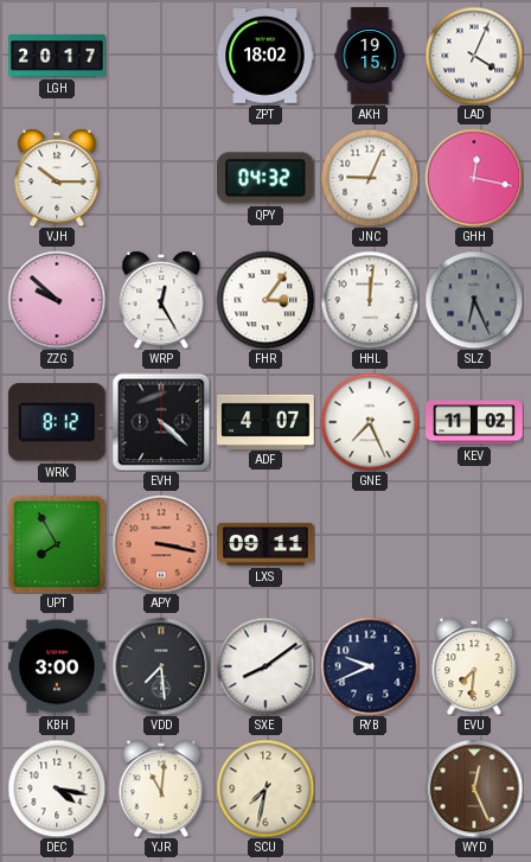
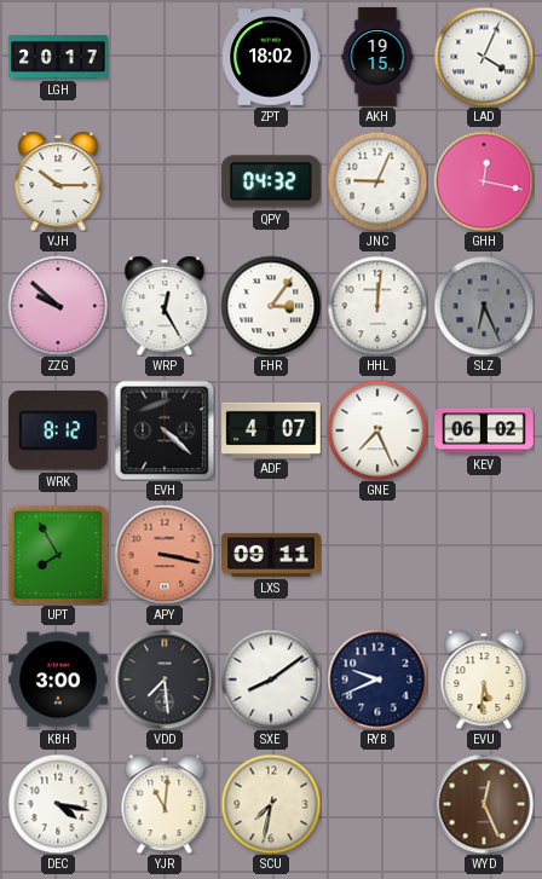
KEV: 11:02 -> 06:02 (484, 430)
EVU: 7:31 -> 5:31 (484, 680)
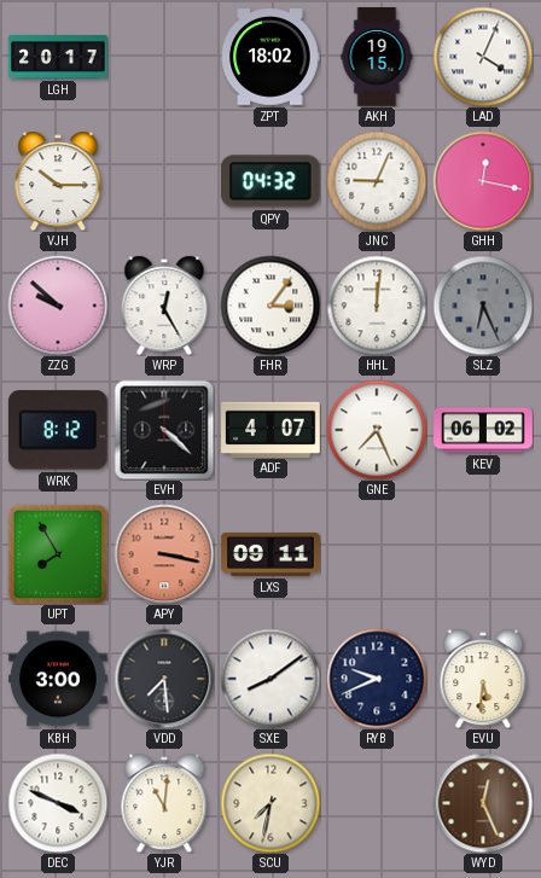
DEC: 4:17 -> 3:49 (58, 803)
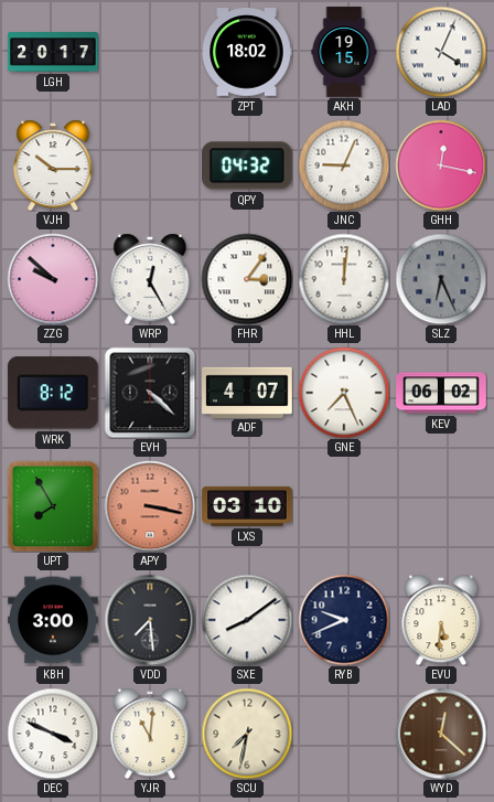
LXS: 09:11 -> 03:10 (247, 506)
WYD: 12:26 -> 12:22 (441, 734)
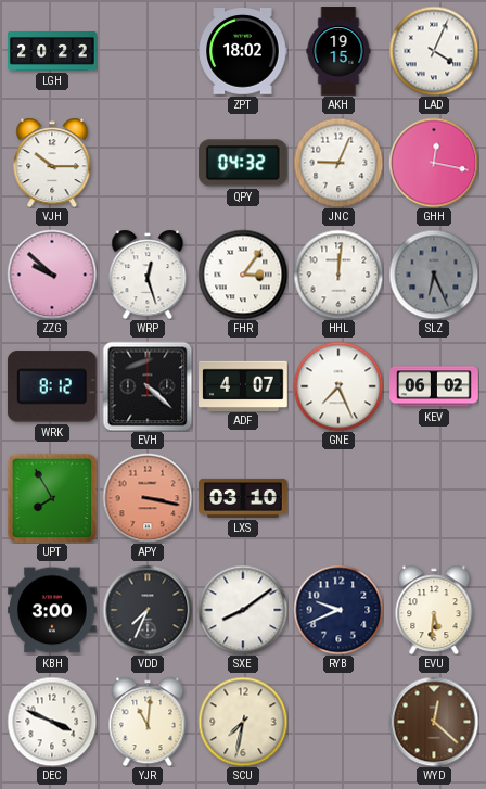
LGH: 20:17 -> 20:22 (52, 52)
WRP: 12:25 -> 12:27 (148, 275)
VDD: 7:29 -> 7:34 (148, 610)
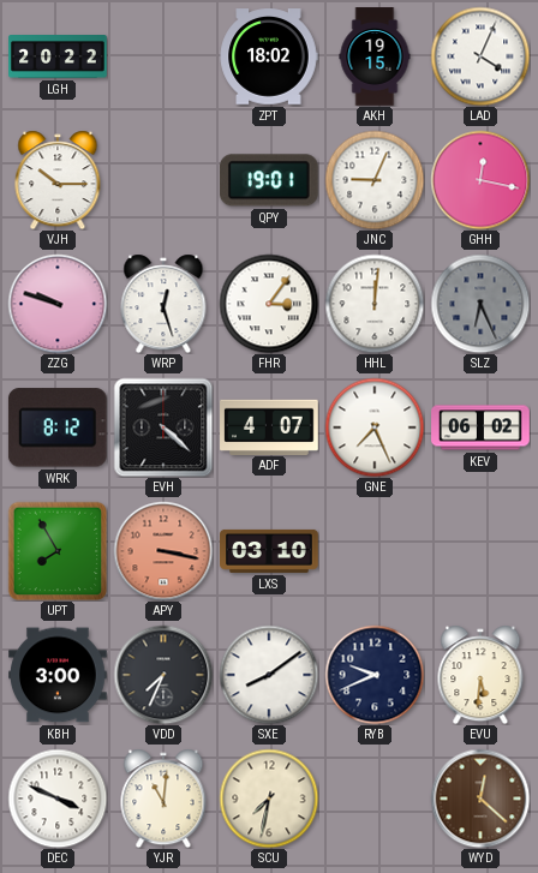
QPY: 04:32 -> 19:01 (269, 180)
ZZG: 9:52 -> 9:48 (58, 304)
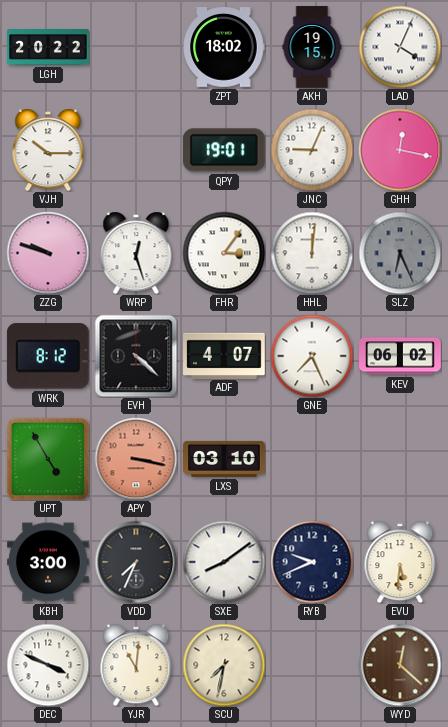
UPT: 7:55 -> 4:55 (48, 459)
